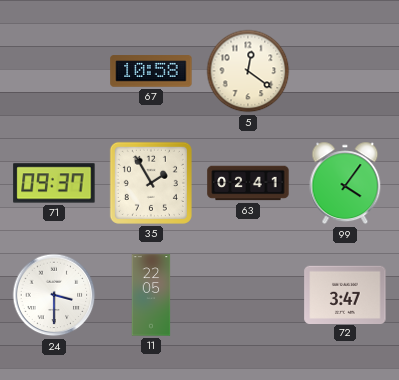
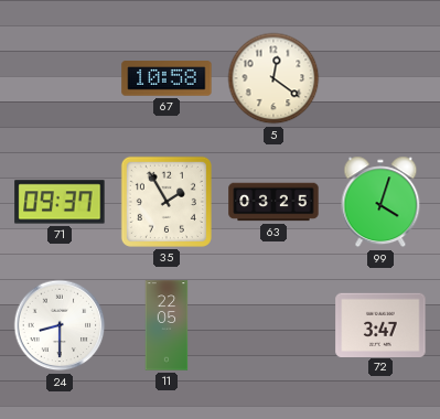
63: 02:41 -> 03:25 (273, 202)
99: 4:06 -> 4:03 (380, 202)
24: 3:30 -> 8:30 (60, 325)
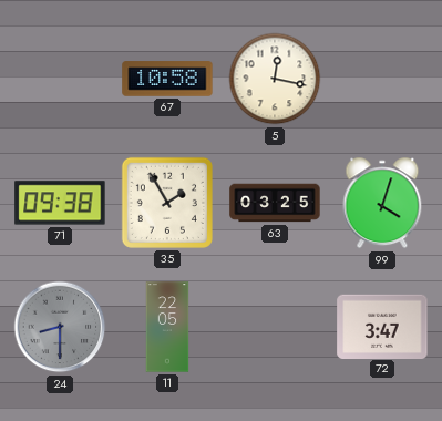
5: 12:21 -> 12:17 (275, 79)
71: 09:37 -> 09:38 (60, 203)
24 dial: white -> grey (60, 327)
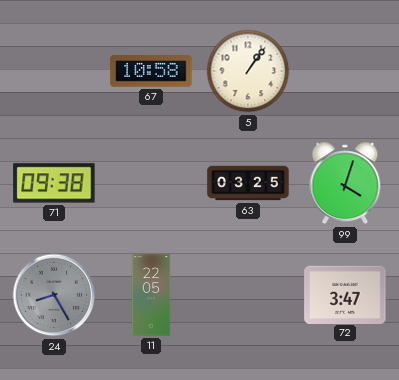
5: 12:17 -> 1:06 (248, 71)
35: 1:55 -> none (167, 203)
24: 8:30 -> 8:25 (54, 295)
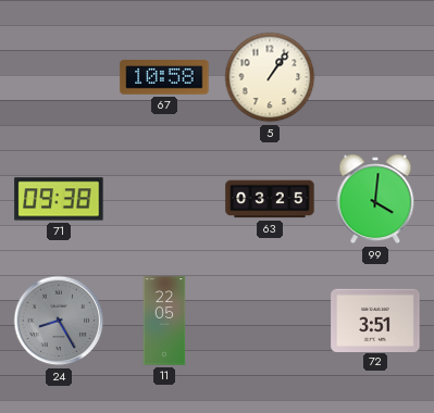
99: 4:03 -> 4:01 (375, 199)
72: 3:47 -> 3:51 (375, 320)
